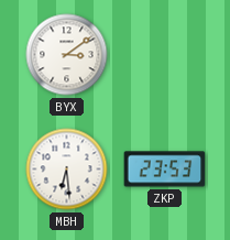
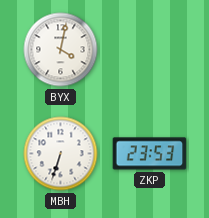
BYX: 3:09 -> 4:02 (61, 50)
MBH: 6:29 -> 6:33 (61, 154)
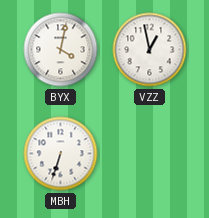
VZZ: none -> 12:58 (150, 50)
ZKP: 23:53 -> none (150, 154)
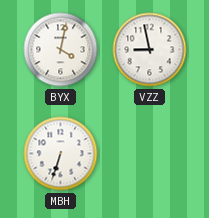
VZZ: 12:58 -> 8:58 (150, 50)
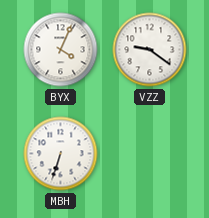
BYX: 4:02 -> 4:04 (61, 50)
VZZ: 8:58 -> 9:21 (150, 50)
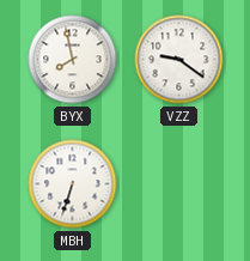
BYX: 4:04 -> 7:58 (73, 60)
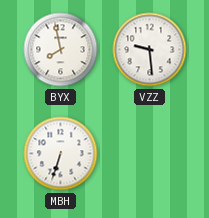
VZZ: 9:21 -> 9:29 (150, 50)
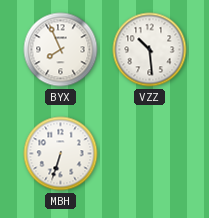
BYX: 7:58 -> 7:56 (61, 50)
VZZ: 9:29 -> 10:29 (150, 50)
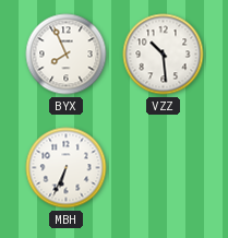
MBH: 6:33 -> 6:34 (67, 168)
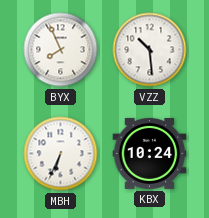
KBX: none -> 10:24 (150, 153)
